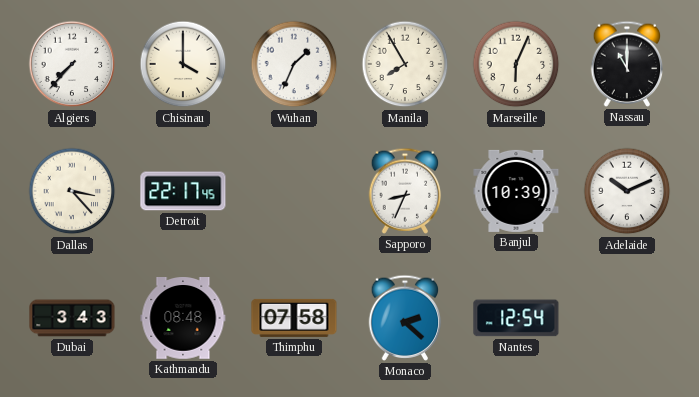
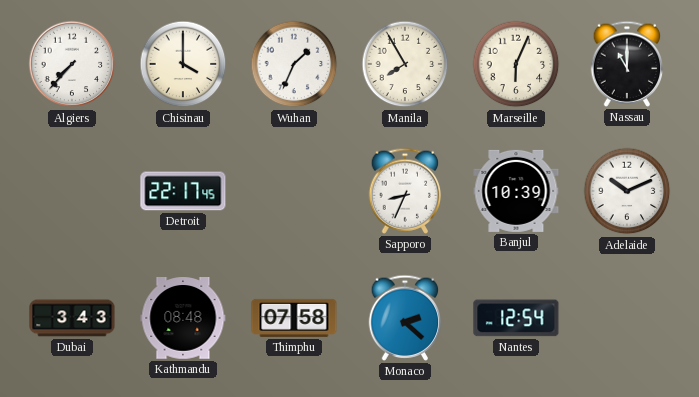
Dallas: 3:23 -> none (72, 191)
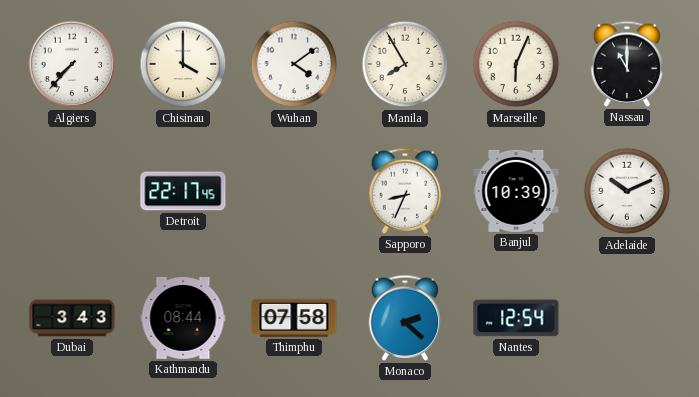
Wuhan: 1:34 -> 4:09 (294, 64)
Kathmandu: 08:48 -> 08:44 (183, 319)
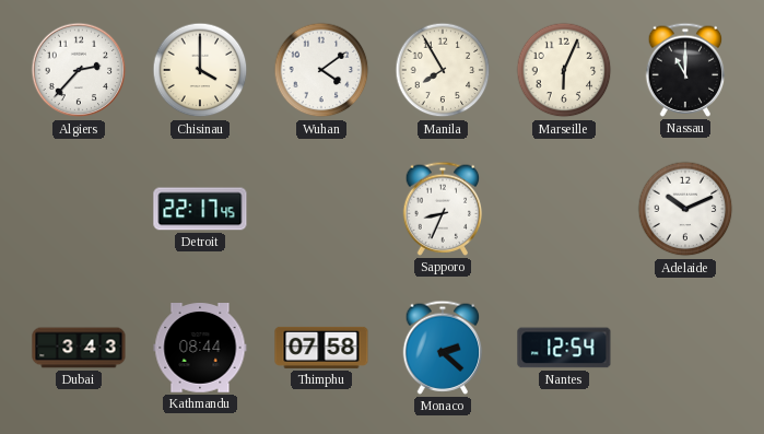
Algiers: 7:37 -> 2:37 (79, 70)
Banjul: 10:39 -> none (516, 191)
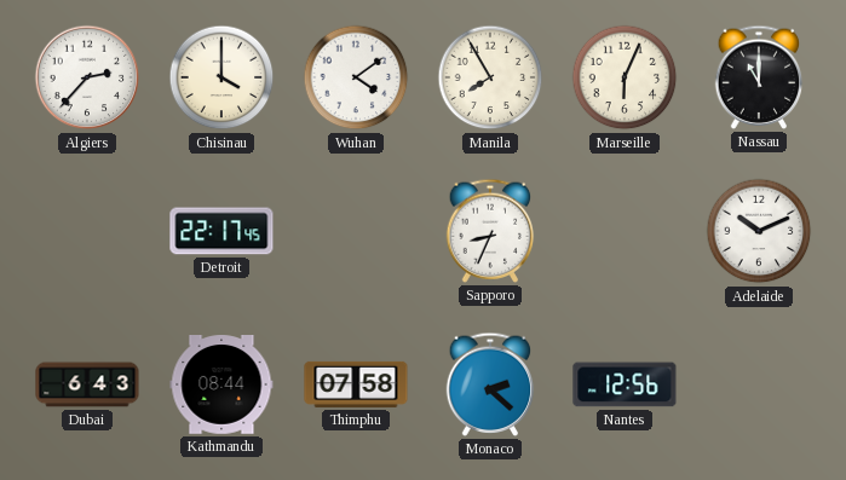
Dubai: 3:43 -> 6:43 (87, 384)
Nantes: 12:54 -> 12:56 (625, 384)
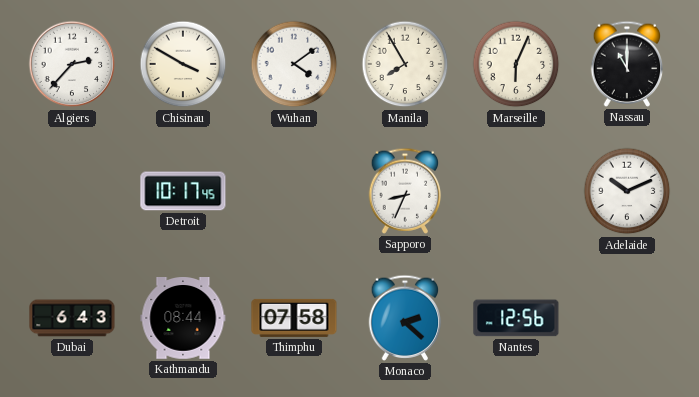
Chisinau: 4:00 -> 3:50 (183, 64)
Detroit: 22:17 -> 10:17 (183, 191)
